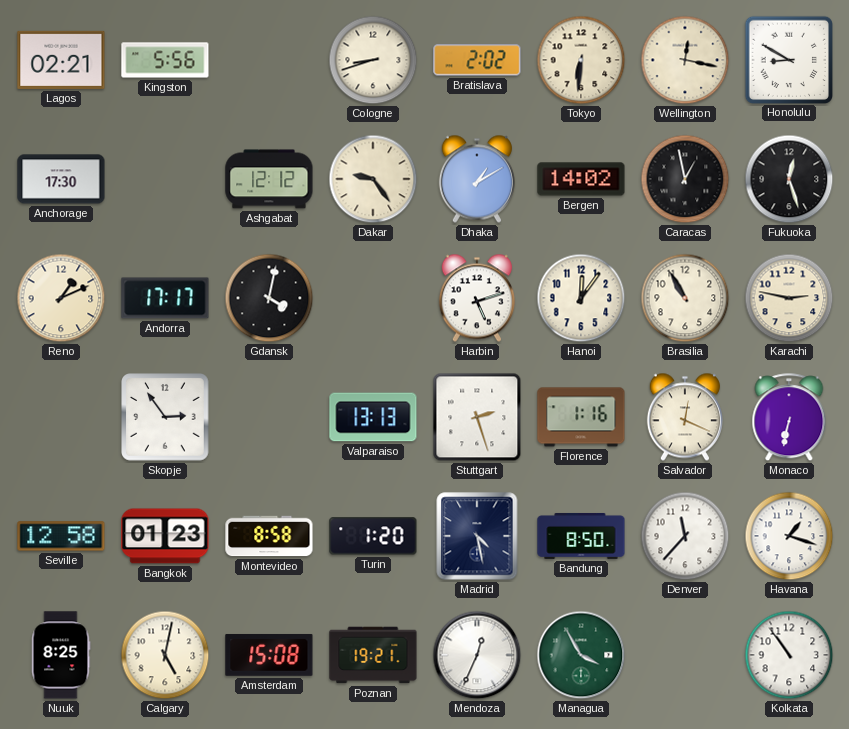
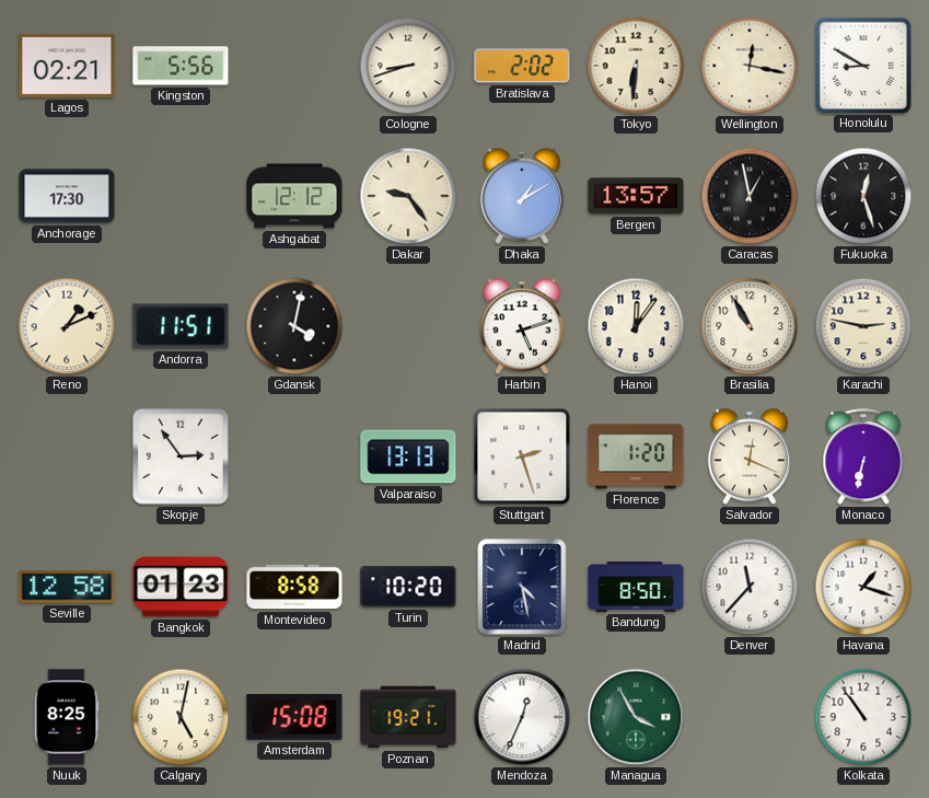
Bergen: 14:02 -> 13:57 (636, 196)
Andorra: 17:17 -> 11:51 (181, 326)
Florence: 1:16 -> 1:20 (636, 456)
Turin: 1:20 -> 10:20 (408, 587)
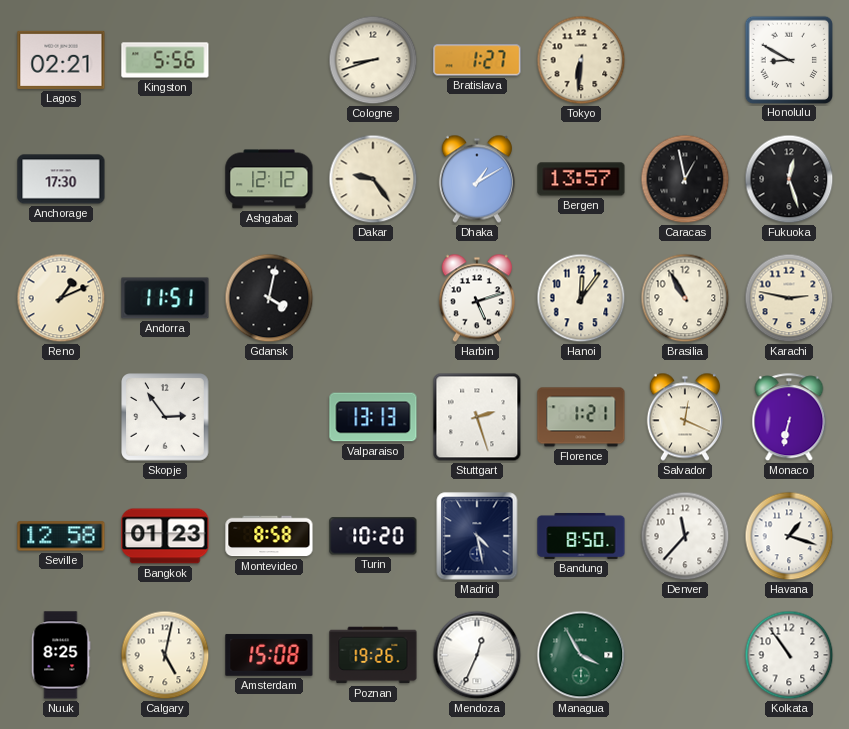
Bratislava: 2:02 -> 1:27 (477, 60)
Wellington: 12:17 -> none (750, 66)
Florence: 1:20 -> 1:21 (581, 417)
Poznan: 19:21 -> 19:26 (373, 655)
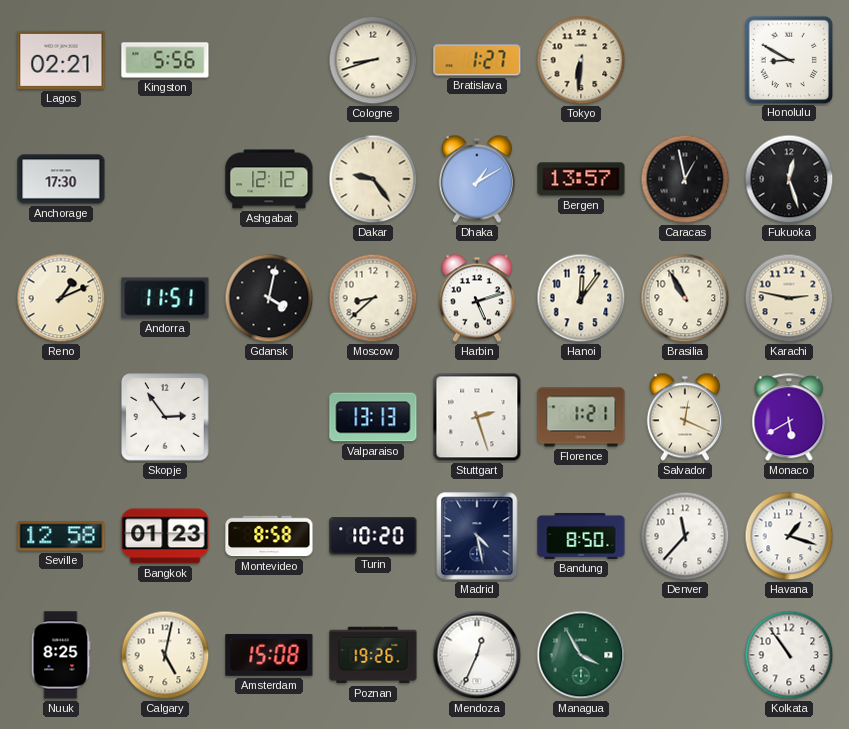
Moscow: none -> 8:38 (373, 298)
Monaco: 6:32 -> 5:40 (789, 418)
